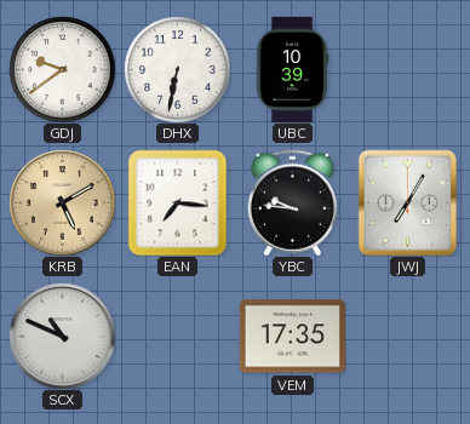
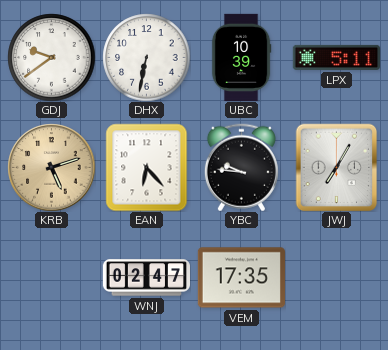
LPX: none -> 5:11 (336, 57)
KRB: 5:10 -> 5:12 (51, 167)
EAN: 7:16 -> 6:23 (147, 167)
SCX: 10:49 -> none (62, 336)
WNJ: none -> 02:47 (146, 278)
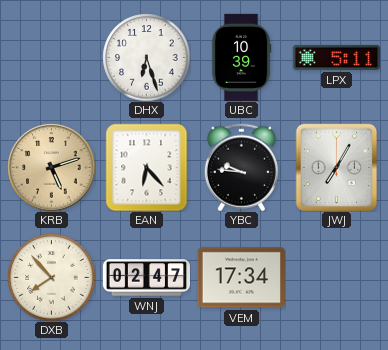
GDJ: 9:39 -> none (51, 57)
DHX: 6:32 -> 6:27 (146, 57)
DXB: none -> 7:53 (51, 277)
VEM: 17:35 -> 17:34 (241, 278)
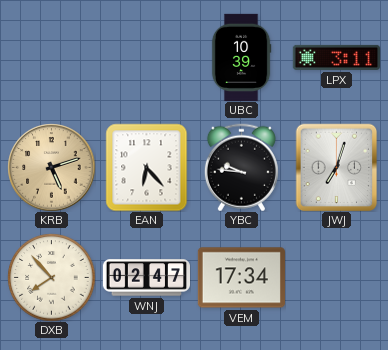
DHX: 6:27 -> none (146, 57)
LPX: 5:11 -> 3:11 (336, 57)
JWJ: 7:05 -> 7:03 (337, 167)
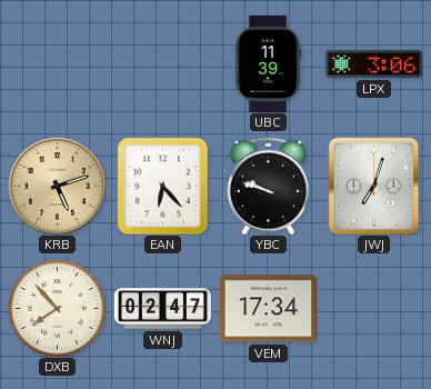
UBC: 10:39 -> 11:39 (268, 63)
LPX: 3:11 -> 3:06 (373, 63)
YBC: 9:46 -> 9:48 (268, 186)
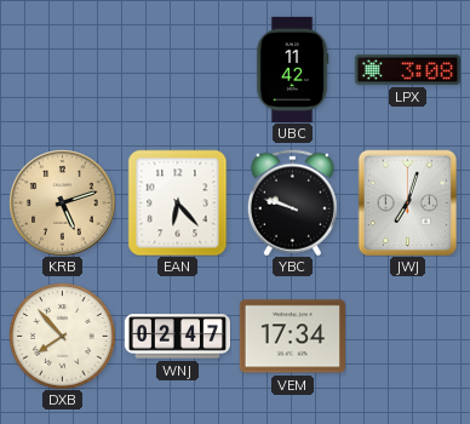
UBC: 11:39 -> 11:42 (292, 69)
LPX: 3:06 -> 3:08 (407, 69)
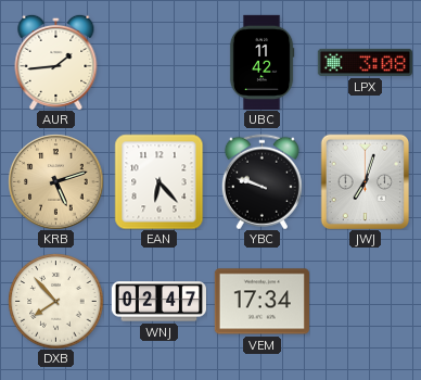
AUR: none -> 1:44 (56, 62)
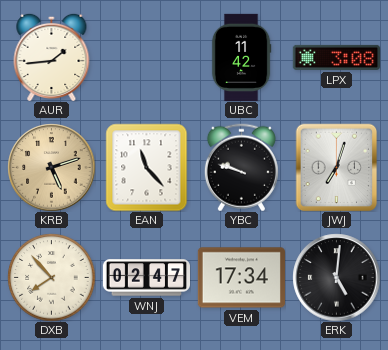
EAN: 6:23 -> 11:23 (147, 167)
ERK: none -> 5:01 (336, 277)
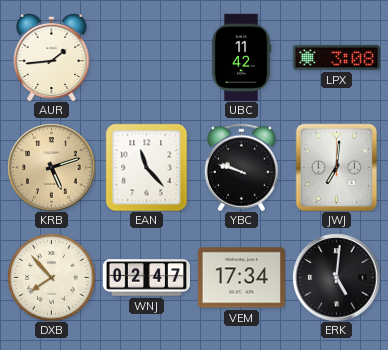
JWJ: 7:03 -> 7:01 (337, 167)
